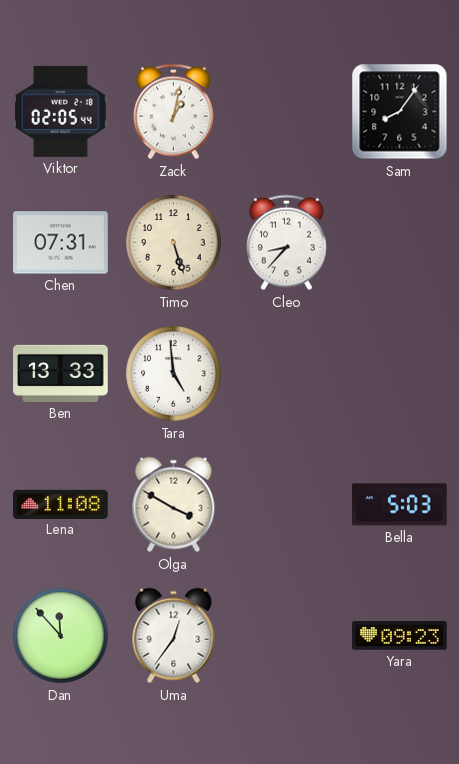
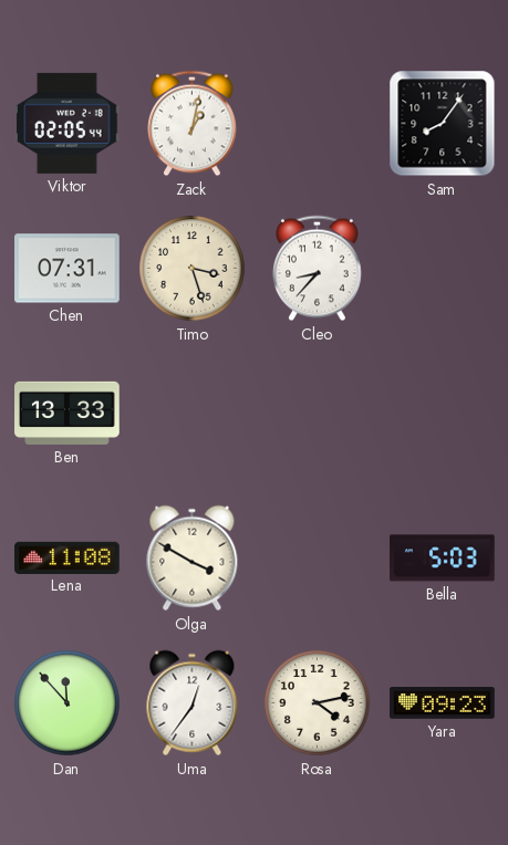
Timo: 5:27 -> 3:27 (193, 269)
Tara: 4:59 -> none (174, 374)
Rosa: none -> 4:13 (318, 703)
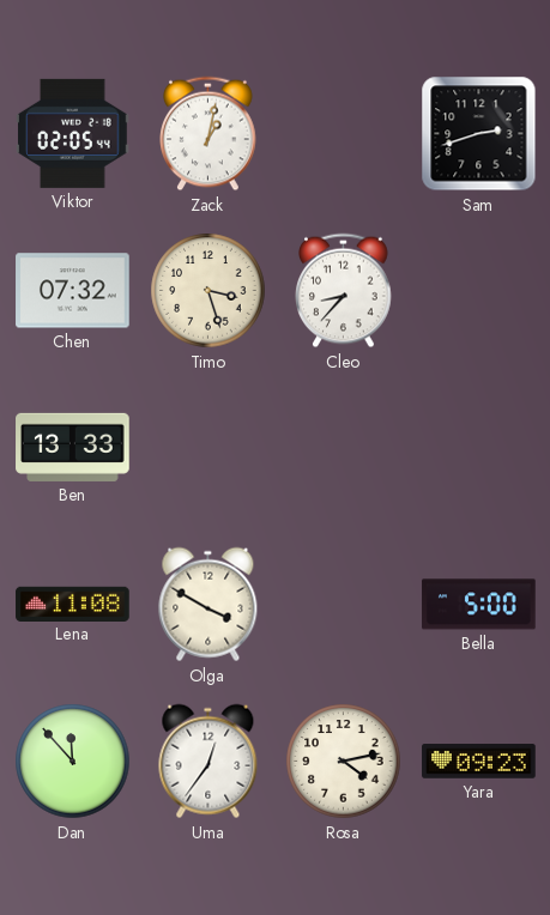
Sam: 8:06 -> 2:42 (479, 134)
Chen: 07:31 -> 07:32 (73, 291)
Bella: 5:03 -> 5:00 (479, 605)
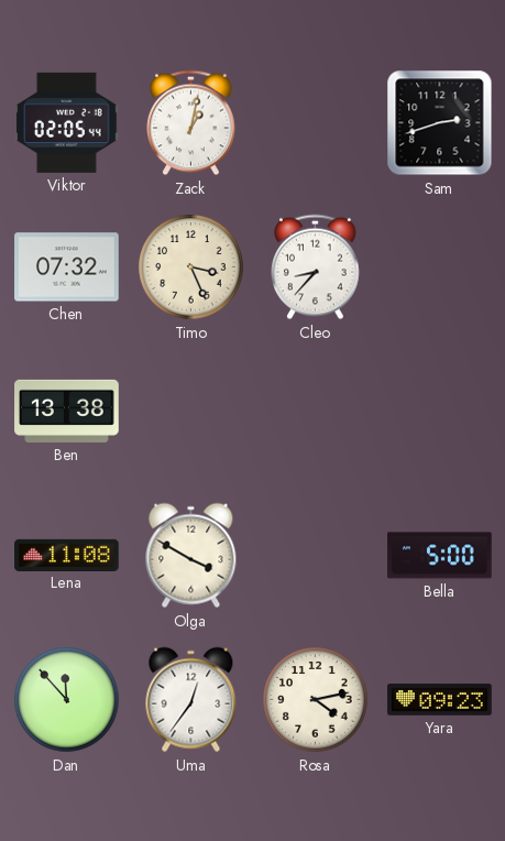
Timo: 3:27 -> 3:26 (191, 267)
Ben: 13:33 -> 13:38 (67, 411)
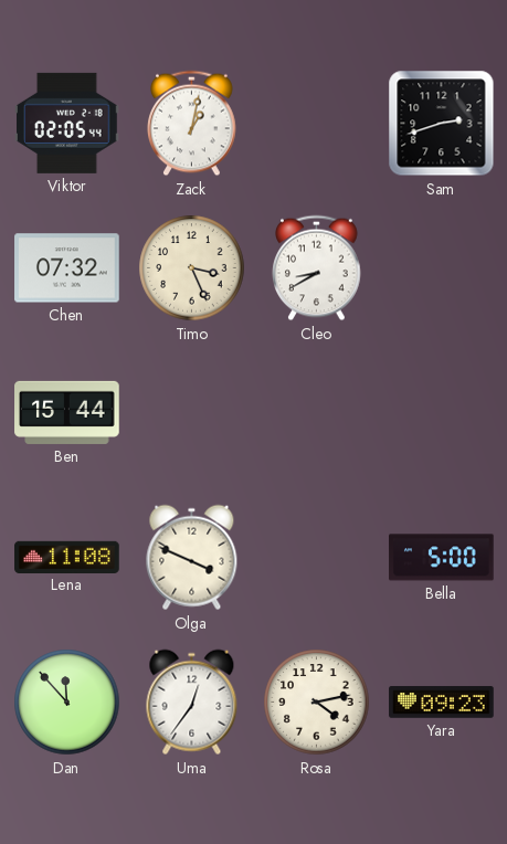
Cleo: 8:37 -> 8:40 (317, 268)
Ben: 13:38 -> 15:44 (67, 412)
Olga: 3:50 -> 3:49 (192, 558)
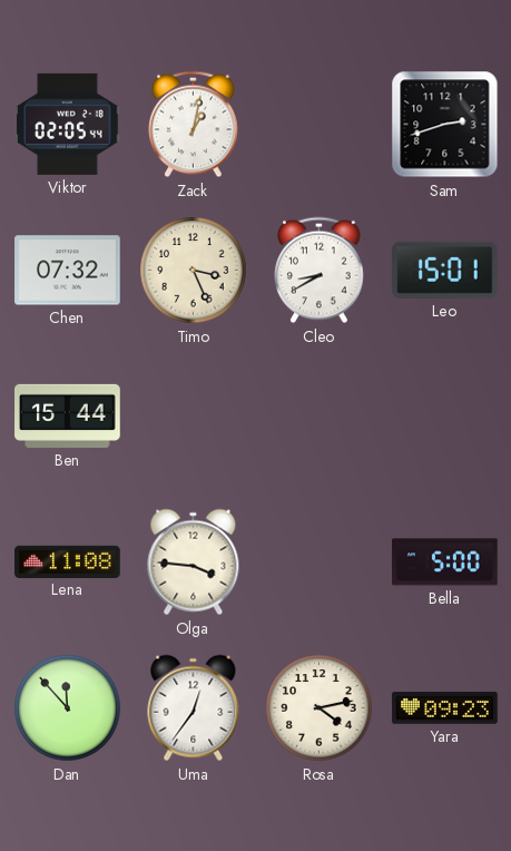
Leo: none -> 15:01 (445, 270)
Olga: 3:49 -> 3:46 (194, 563)
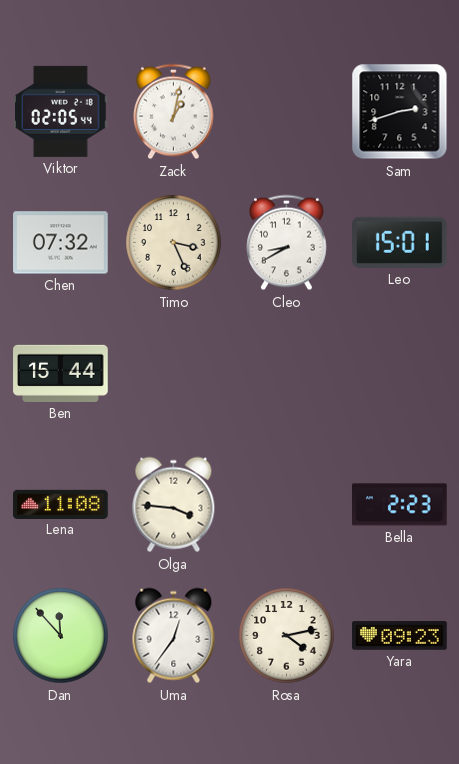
Bella: 5:00 -> 2:23 (400, 505)
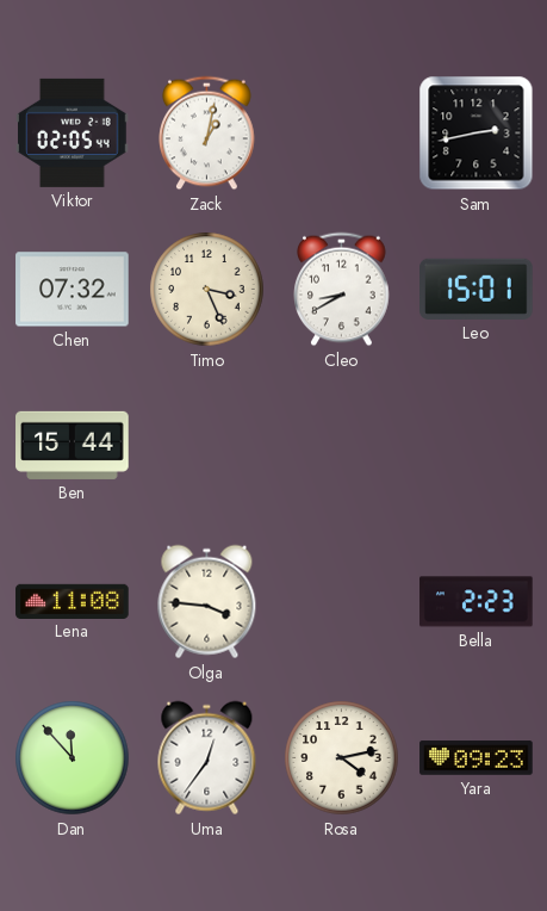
Sam: 2:42 -> 2:43 (477, 134)
